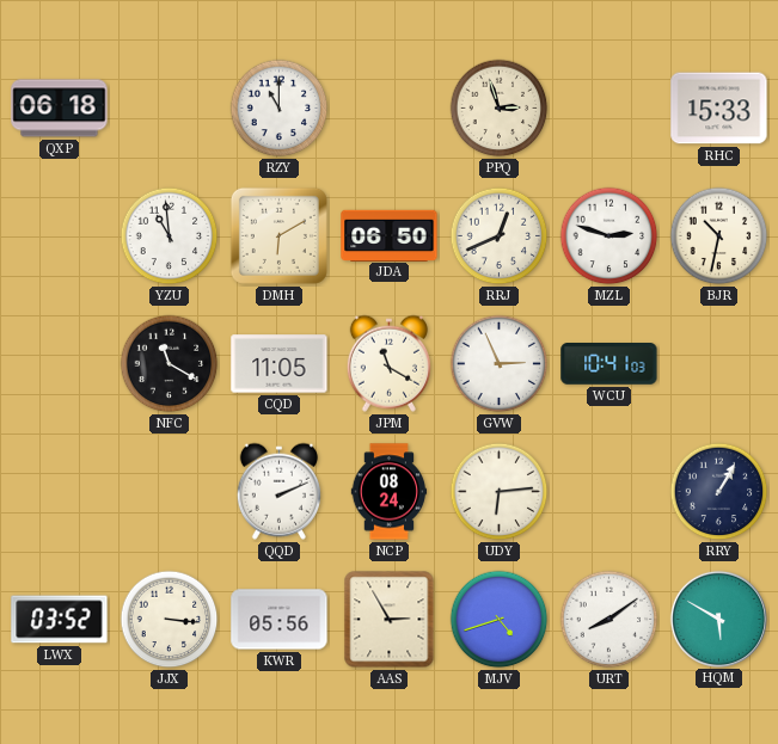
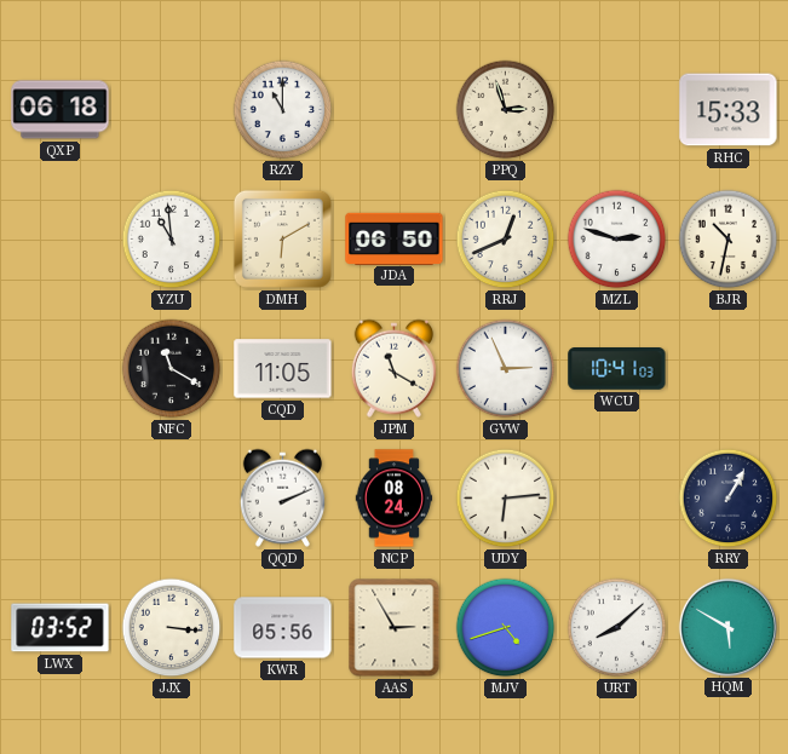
URT: 8:09 -> 8:08 (617, 628)
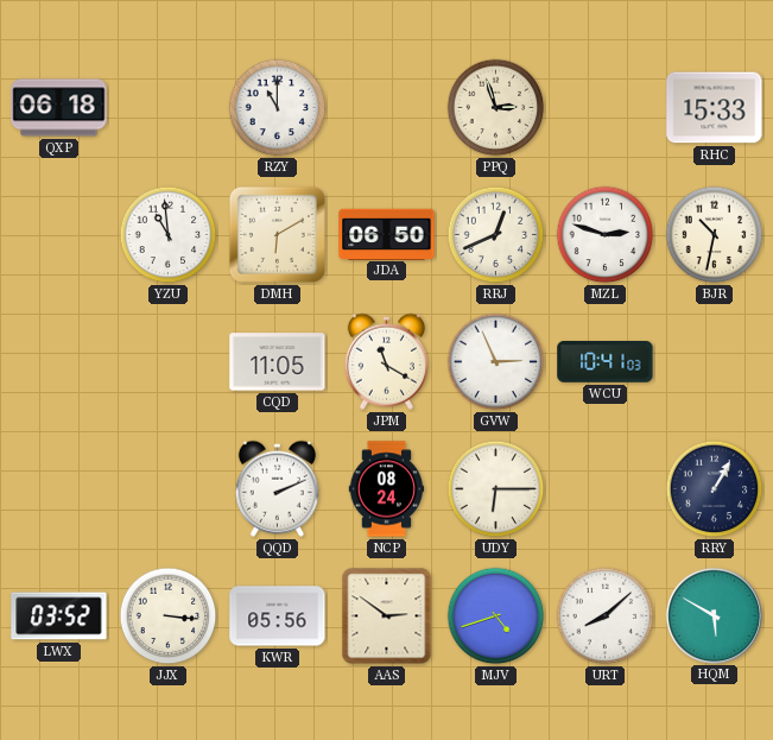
NFC: 11:20 -> none (172, 369)
UDY: 6:14 -> 6:15 (496, 489)
AAS: 2:55 -> 2:51 (387, 616)
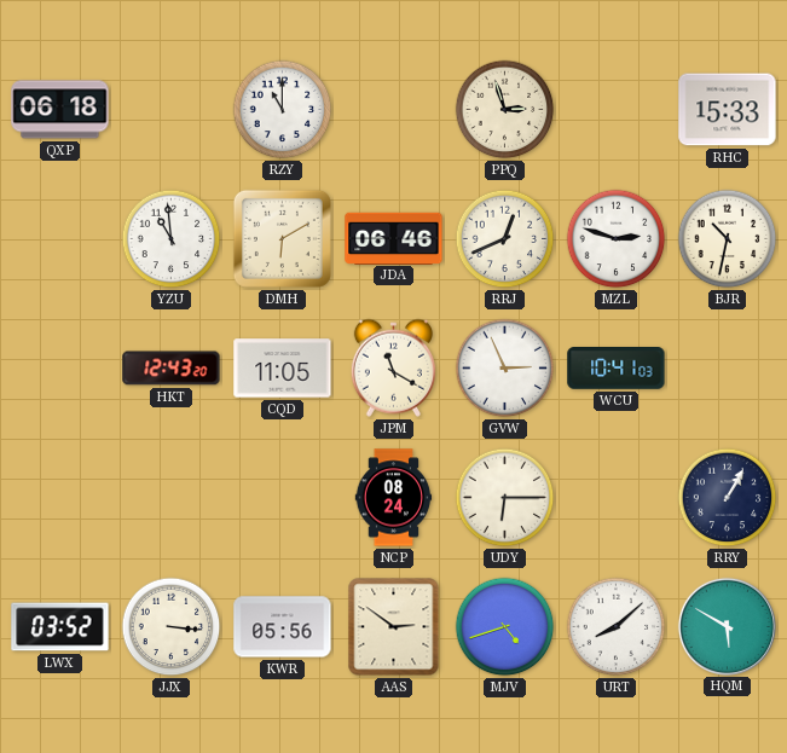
JDA: 06:50 -> 06:46 (394, 238)
HKT: none -> 12:43 (172, 369)
QQD: 2:11 -> none (277, 488)
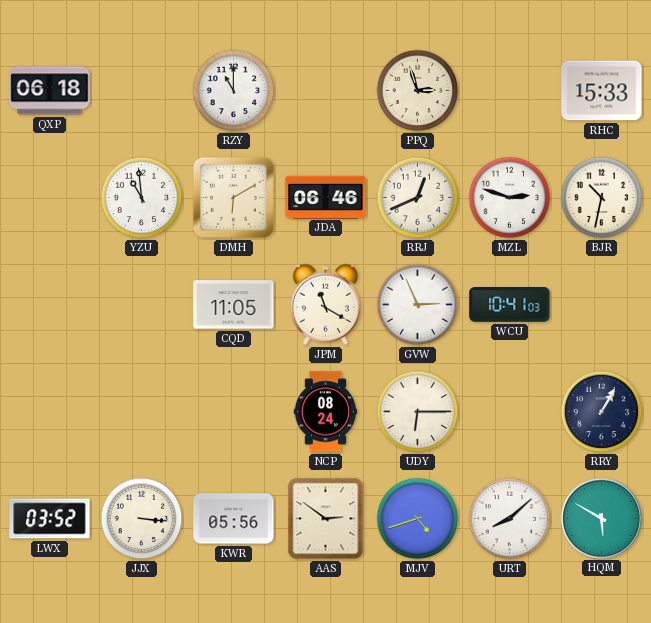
HKT: 12:43 -> none (172, 369)
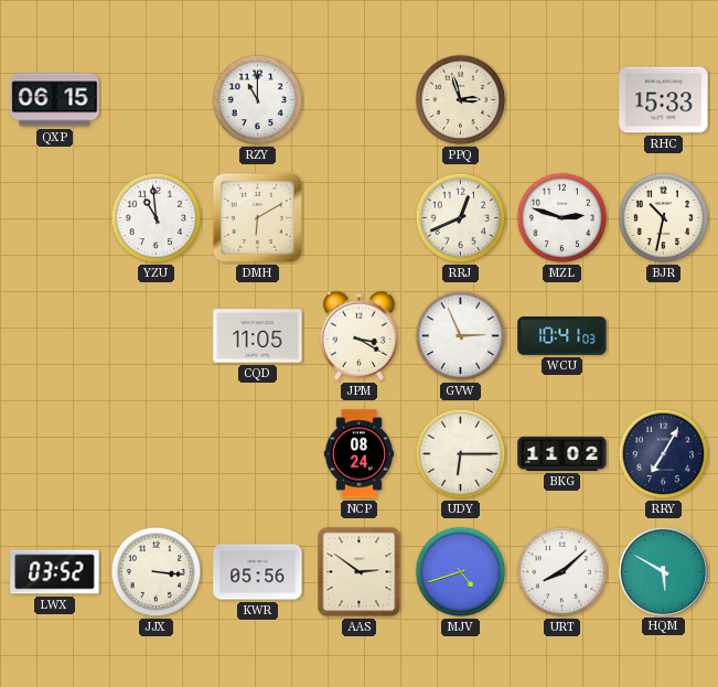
QXP: 06:18 -> 06:15 (55, 100)
JDA: 06:46 -> none (326, 197)
JPM: 11:20 -> 3:20 (358, 335)
BKG: none -> 11:02 (562, 453)
RRY: 1:05 -> 7:05 (664, 454)
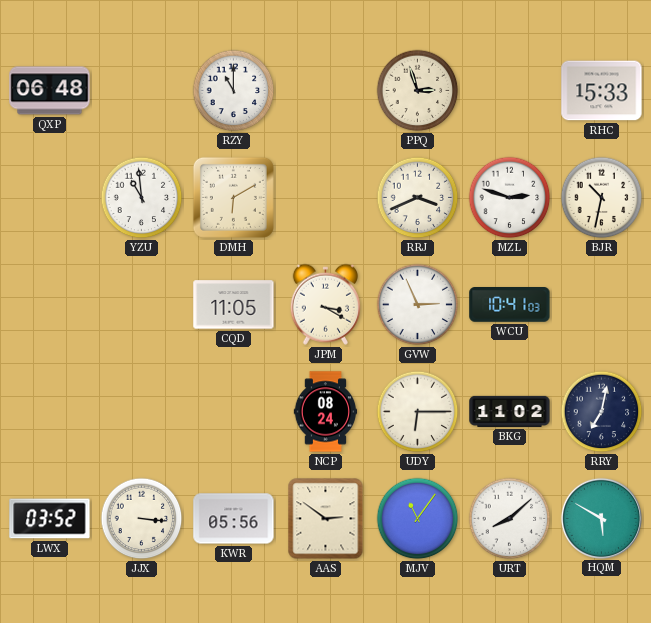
QXP: 06:15 -> 06:48 (50, 91)
RRJ: 12:41 -> 3:41 (418, 198)
RRY: 7:05 -> 7:02 (602, 412)
MJV: 4:42 -> 11:06 (418, 519)
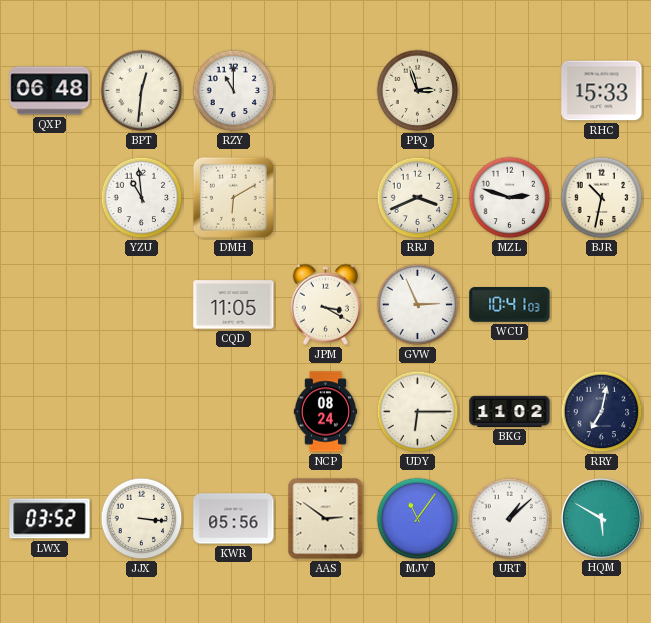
BPT: none -> 12:31 (142, 91)
URT: 8:08 -> 1:08 (510, 519)
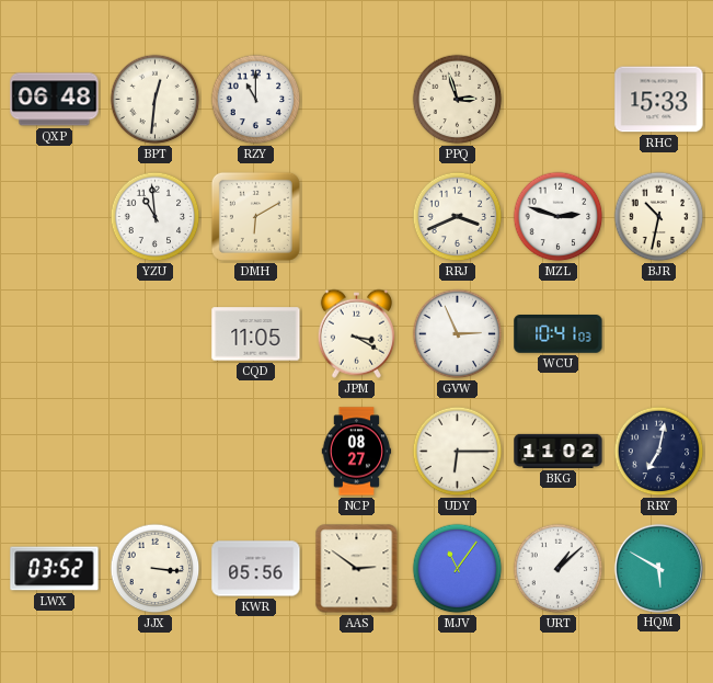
NCP: 08:24 -> 08:27 (357, 452)
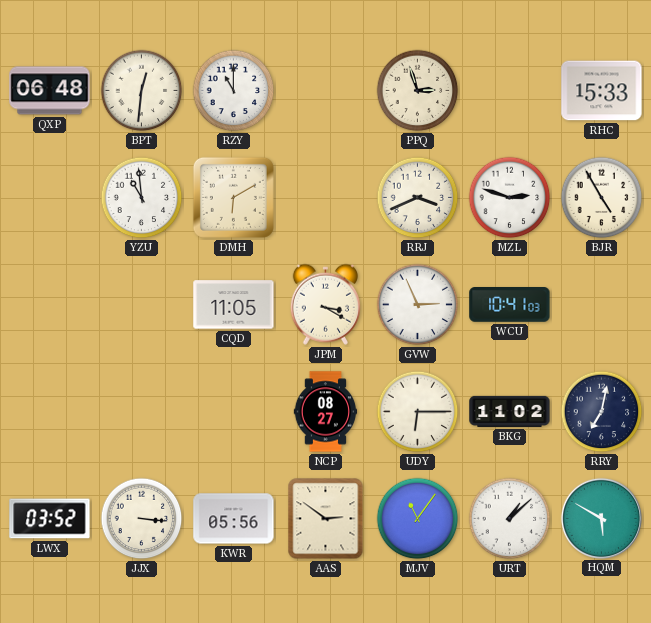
BJR: 10:32 -> 4:55 (602, 198)
